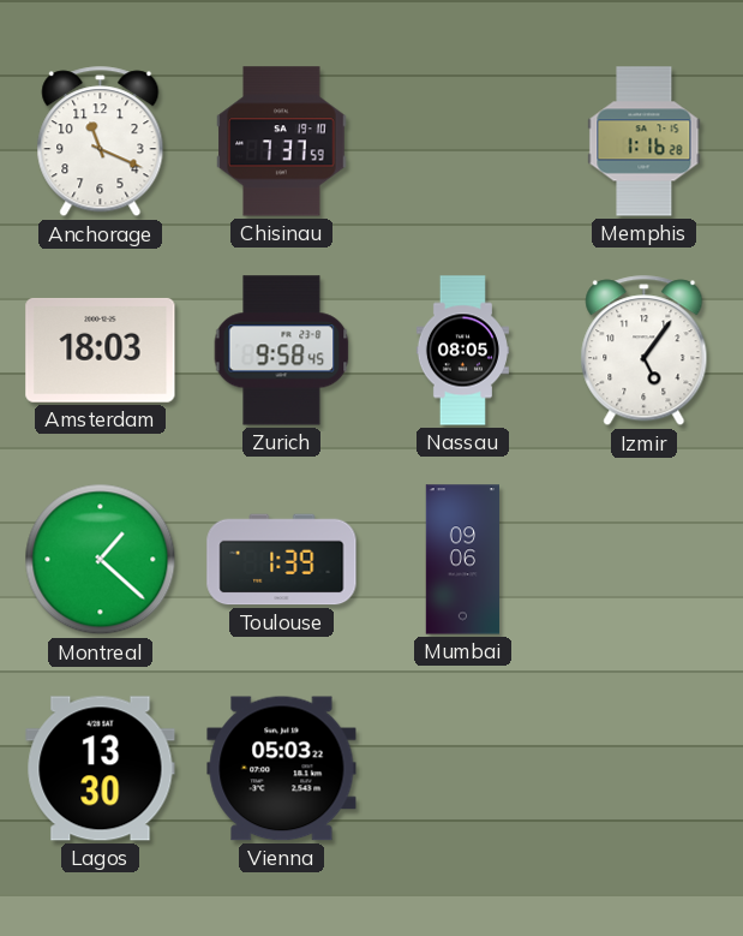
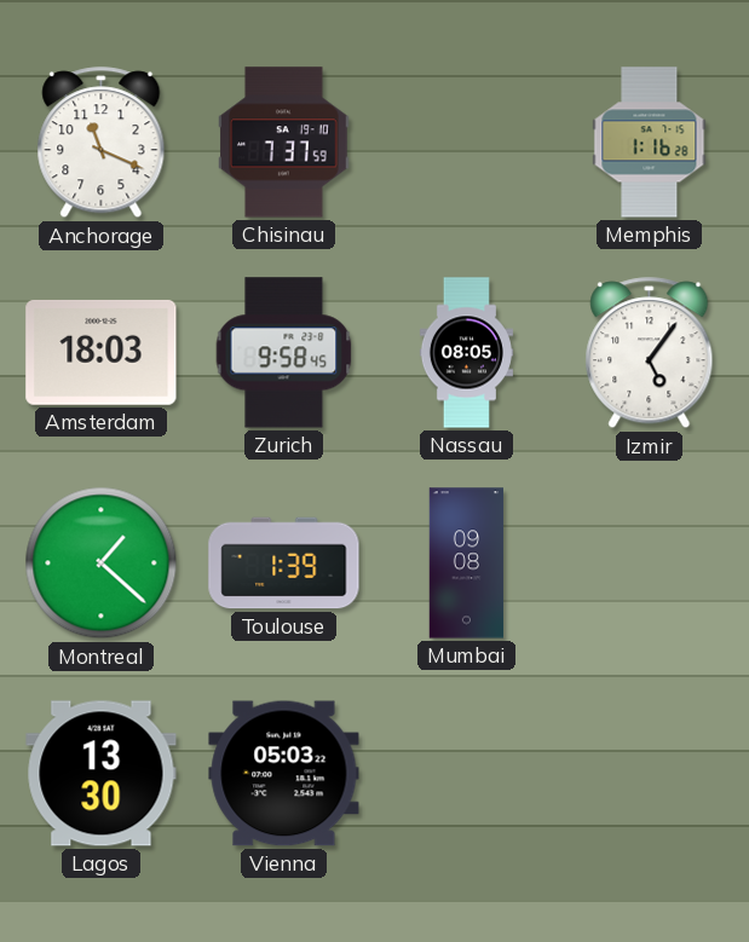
Mumbai: 09:06 -> 09:08 (467, 564)
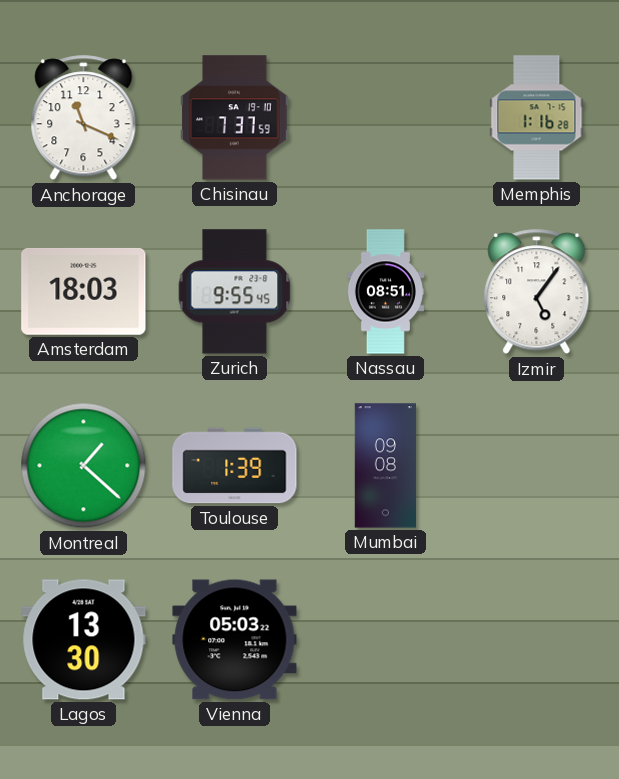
Zurich: 9:58 -> 9:55 (235, 292)
Nassau: 08:05 -> 08:51 (385, 292)
